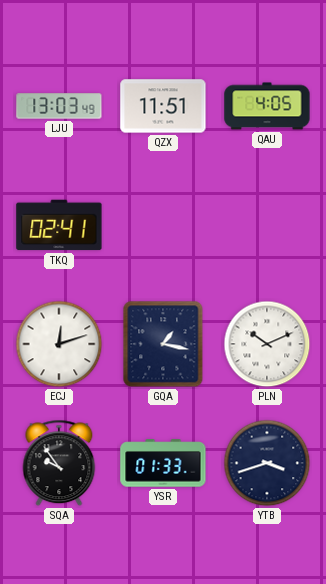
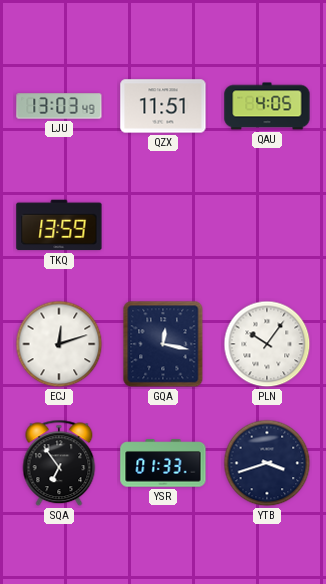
TKQ: 02:41 -> 13:59 (59, 225)
GQA: 1:17 -> 12:17 (163, 344)
PLN: 10:11 -> 10:06 (267, 344)
SQA: 9:54 -> 6:54 (59, 463)
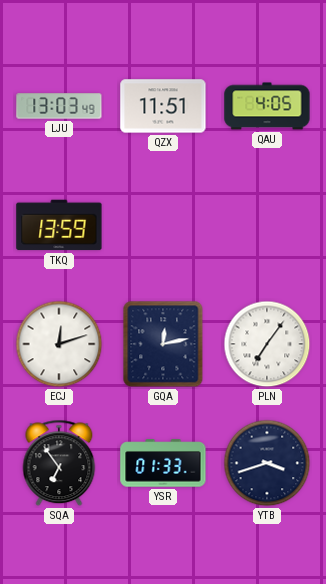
GQA: 12:17 -> 12:13 (163, 344)
PLN: 10:06 -> 7:06 (267, 344)
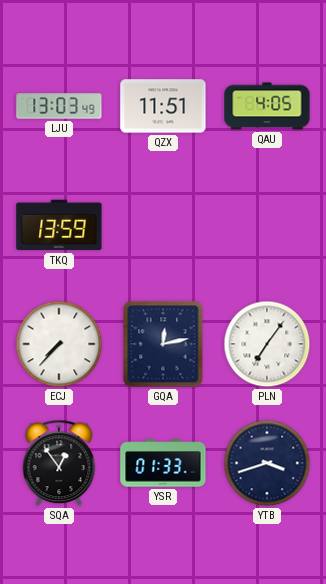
ECJ: 12:12 -> 7:37 (59, 344)
SQA: 6:54 -> 12:54 (59, 463)
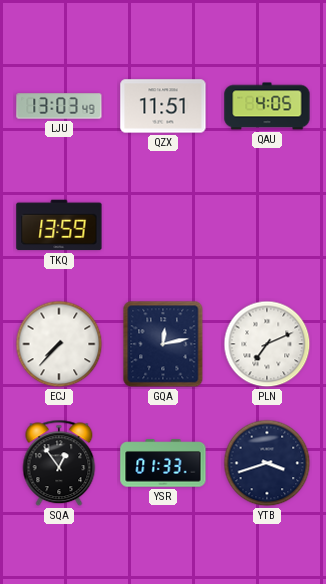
PLN: 7:06 -> 7:11 (267, 344)
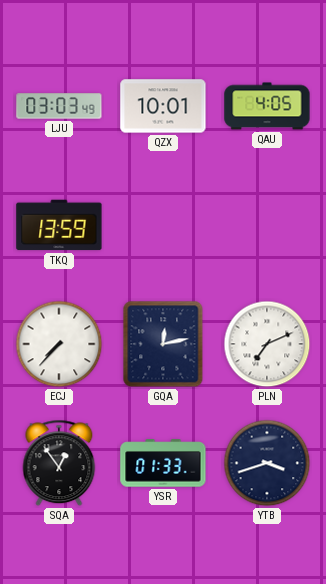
LJU: 13:03 -> 03:03 (59, 106)
QZX: 11:51 -> 10:01 (163, 106)
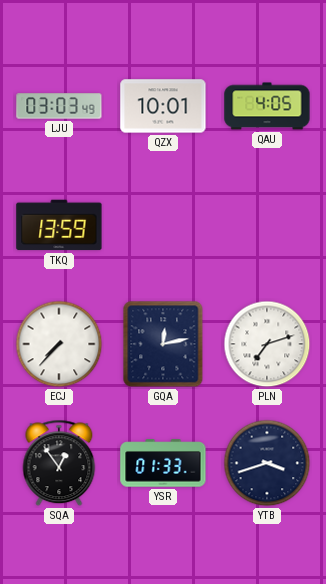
PLN: 7:11 -> 7:12 (267, 344)
